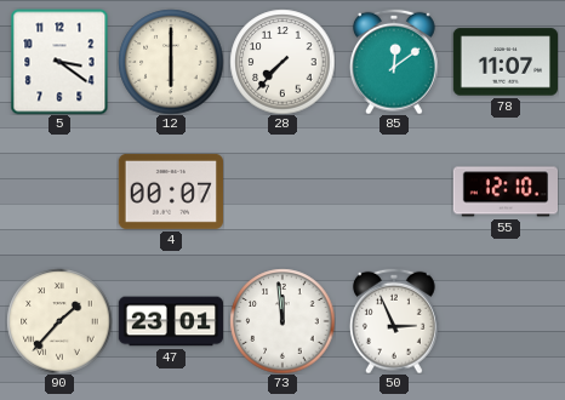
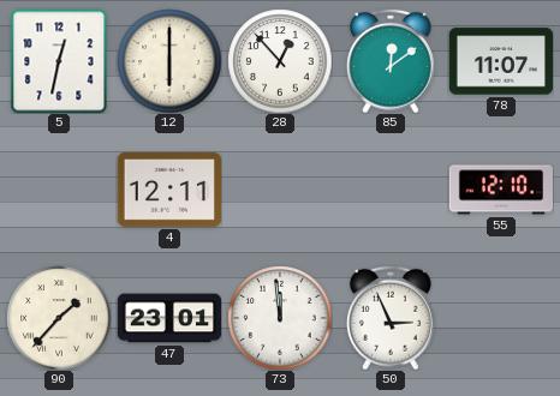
5: 3:21 -> 12:32 (59, 61)
28: 7:37 -> 12:53 (280, 61)
4: 00:07 -> 12:11 (168, 190)
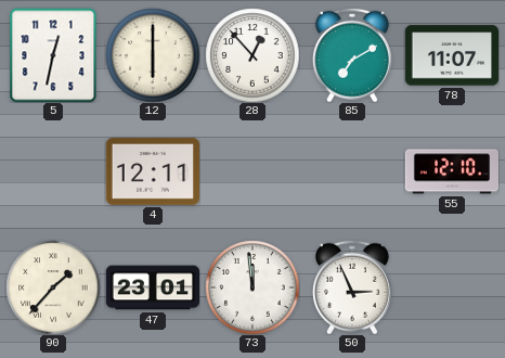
85: 12:09 -> 7:10 (352, 55)
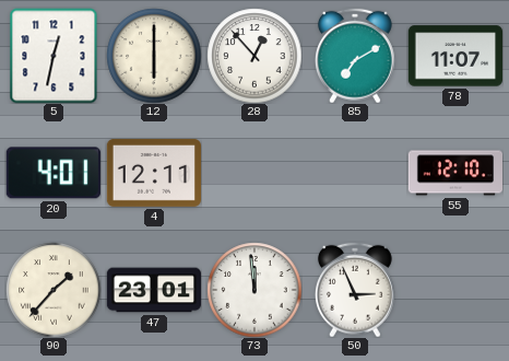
20: none -> 4:01 (54, 173)
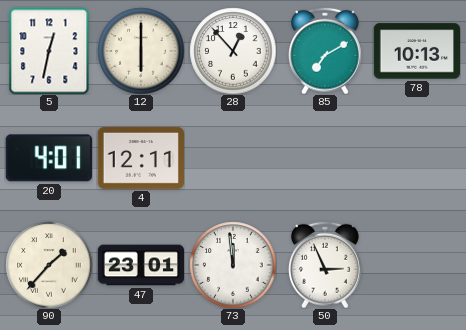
78: 11:07 -> 10:13 (416, 51)
55: 12:10 -> none (454, 173)
